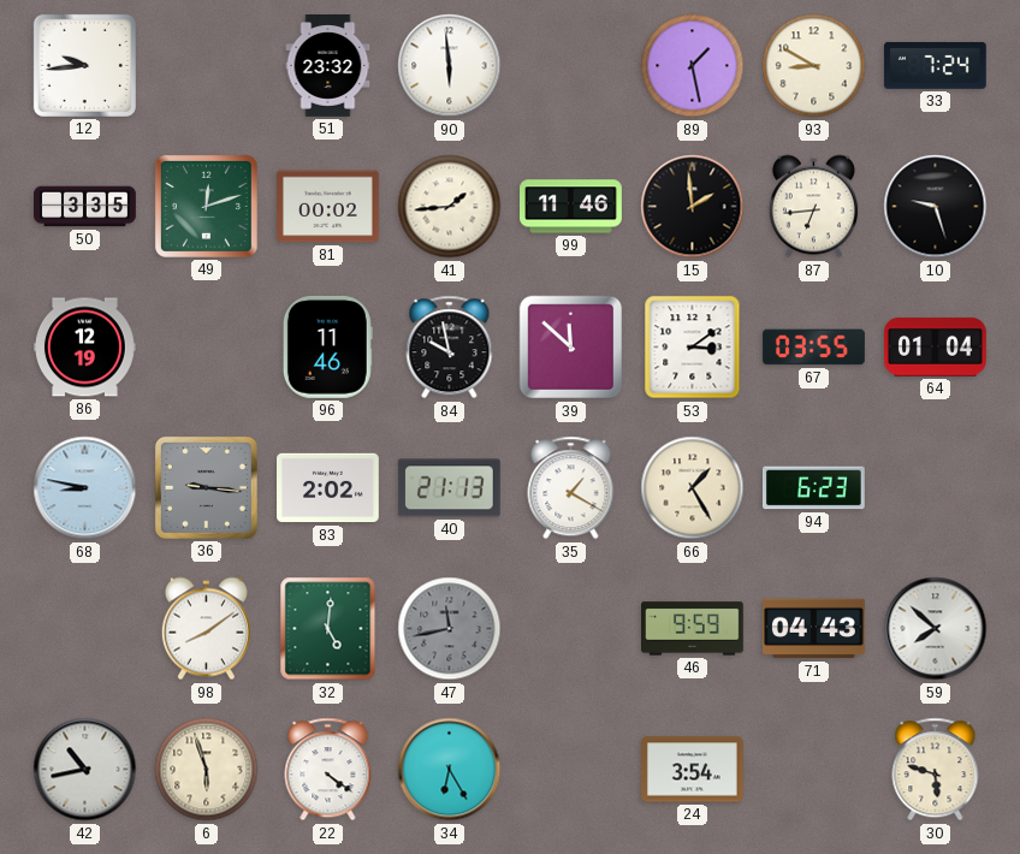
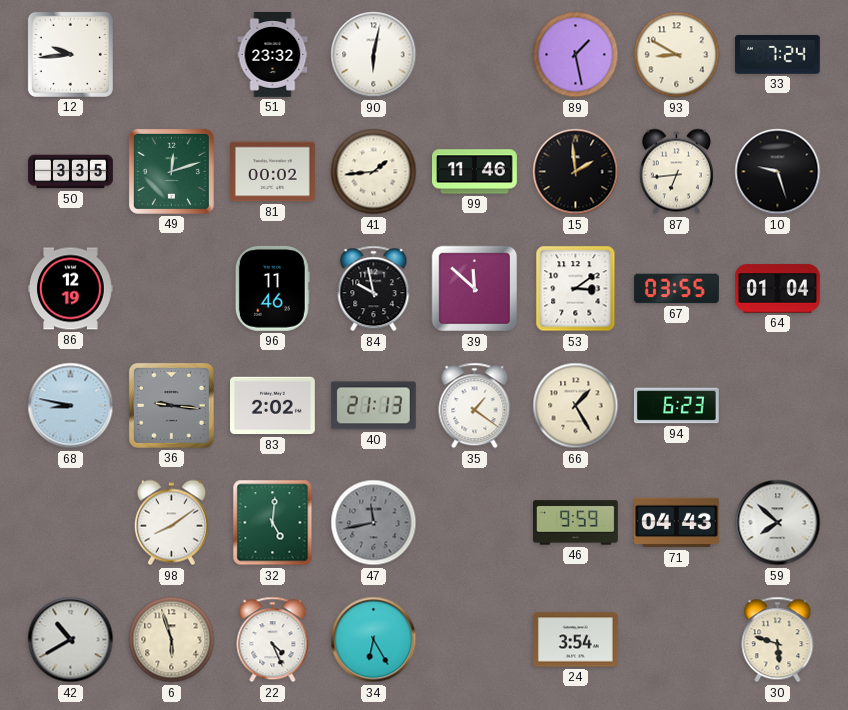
90: 5:59 -> 6:02 (374, 55)
35: 1:20 -> 1:21 (475, 406)
42: 10:43 -> 10:40 (71, 640)
22: 4:21 -> 4:26 (273, 640)
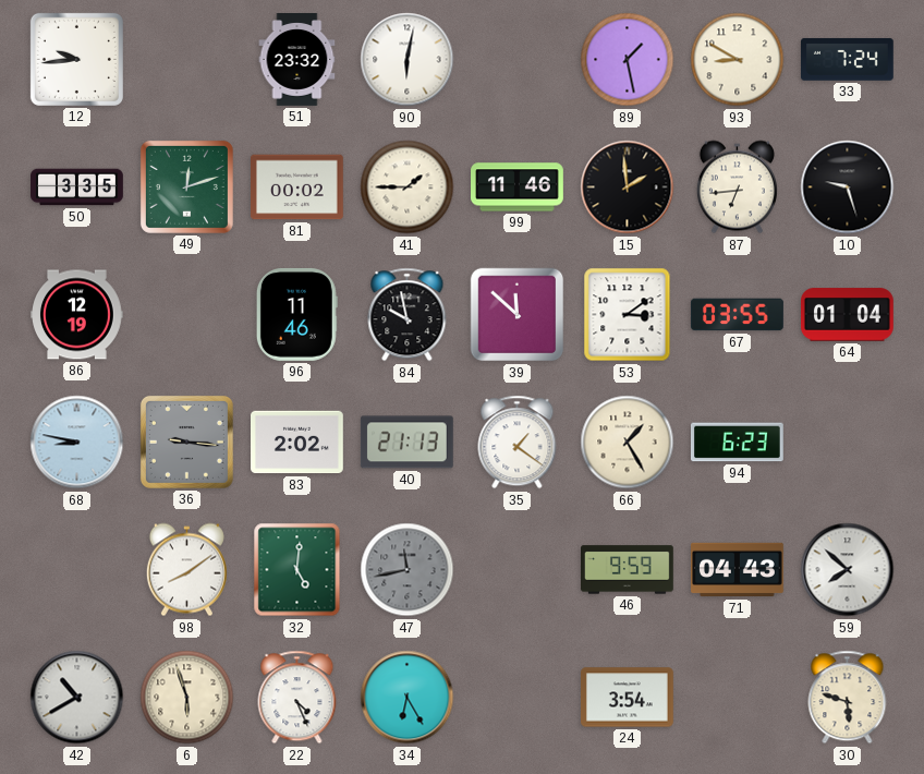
41: 1:44 -> 1:45 (408, 188)
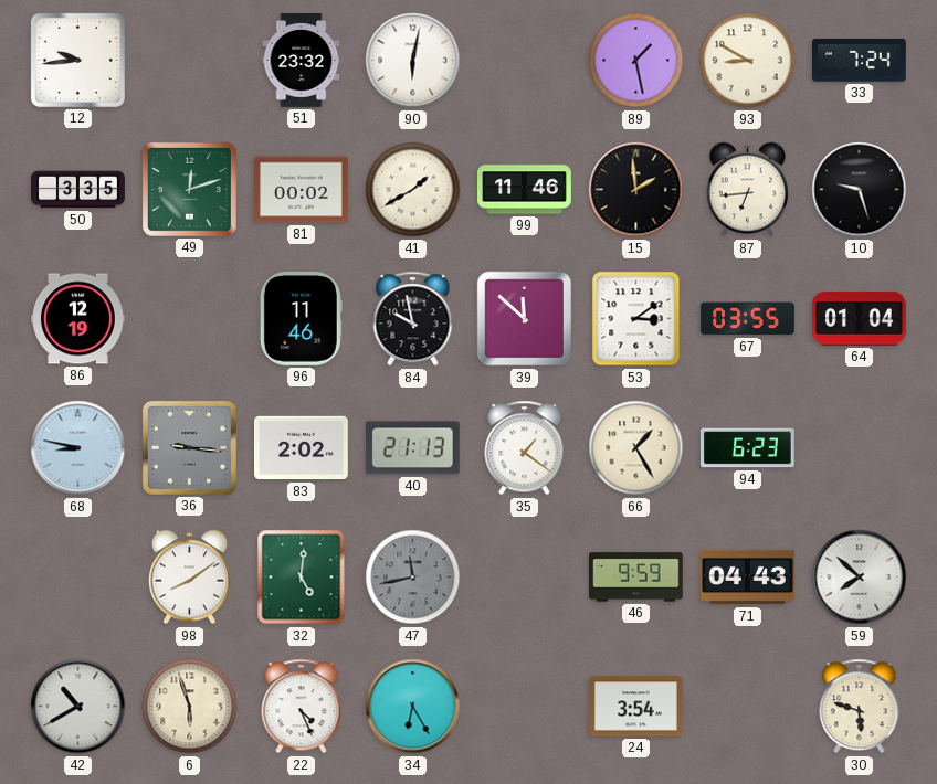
41: 1:45 -> 1:40 (413, 190)
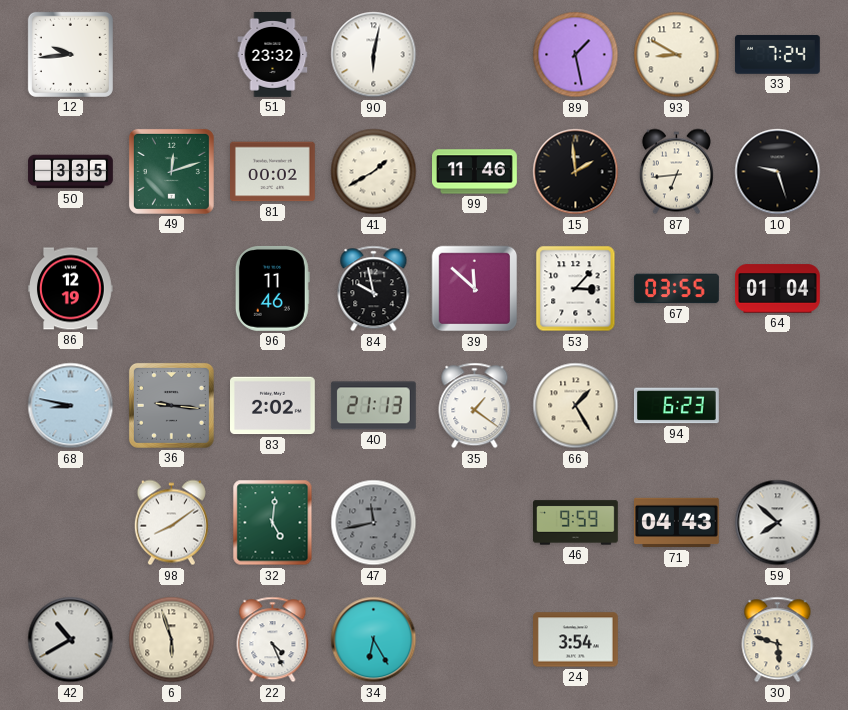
53: 3:09 -> 3:07 (576, 289)
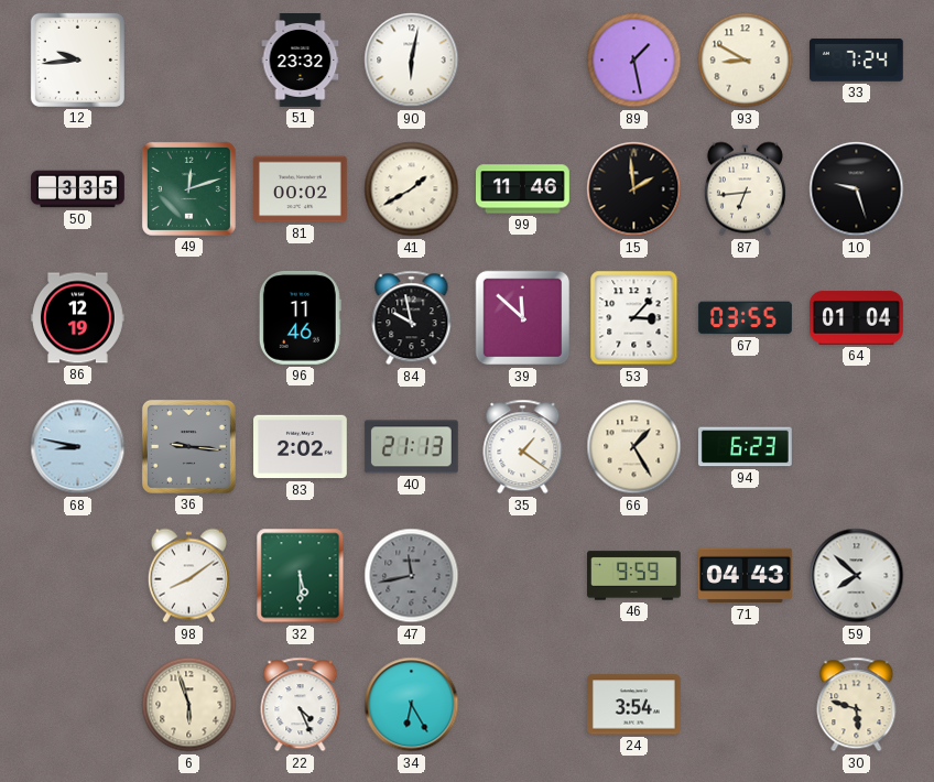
32: 5:01 -> 5:30 (301, 576)
42: 10:40 -> none (71, 640)
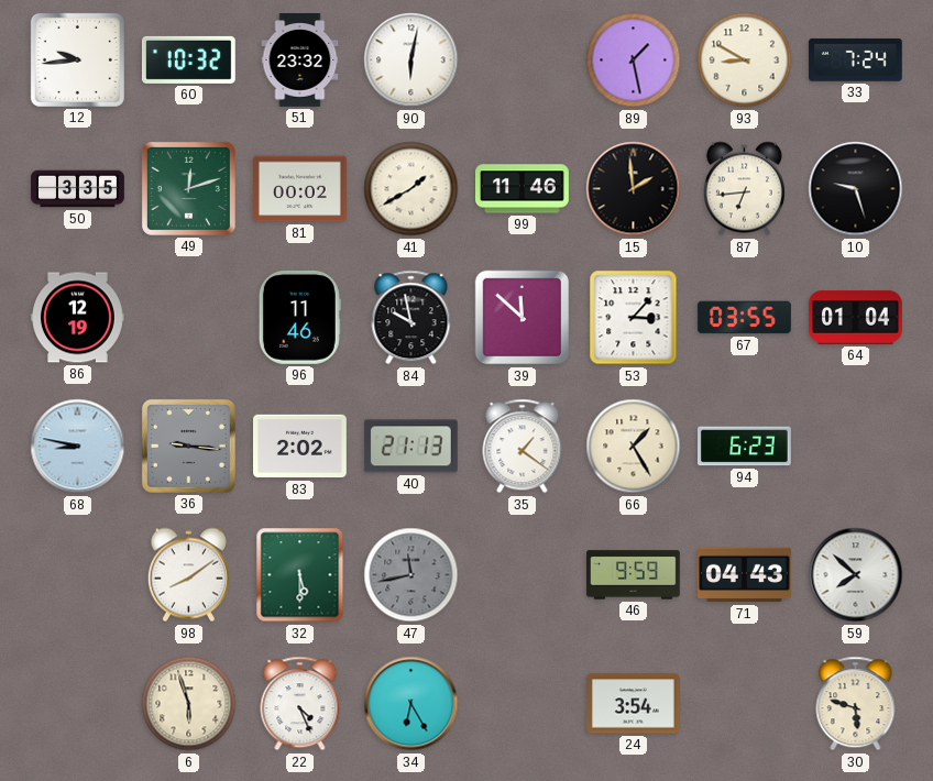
60: none -> 10:32 (188, 59)
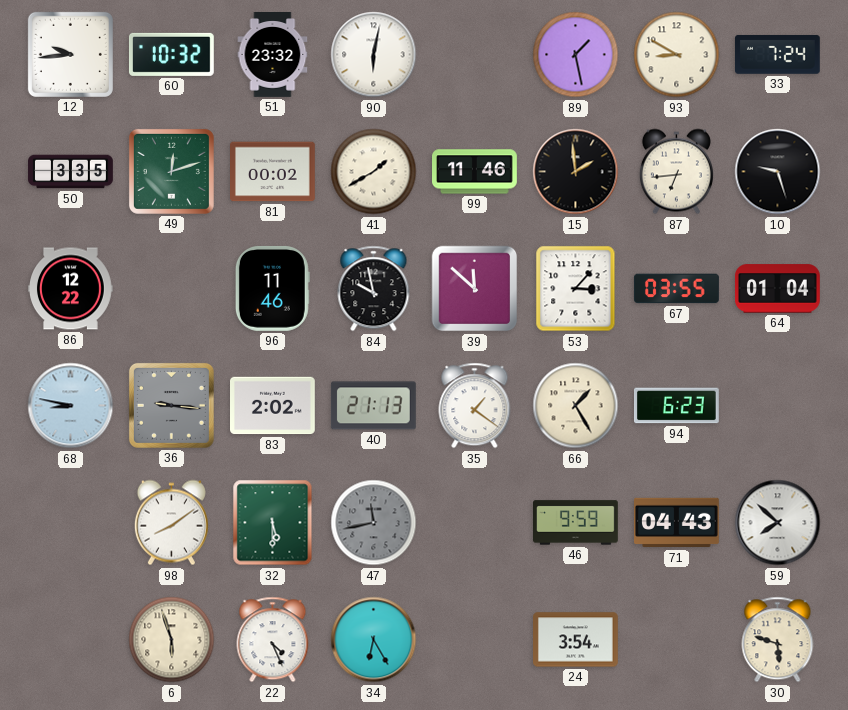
86: 12:19 -> 12:22 (71, 289)
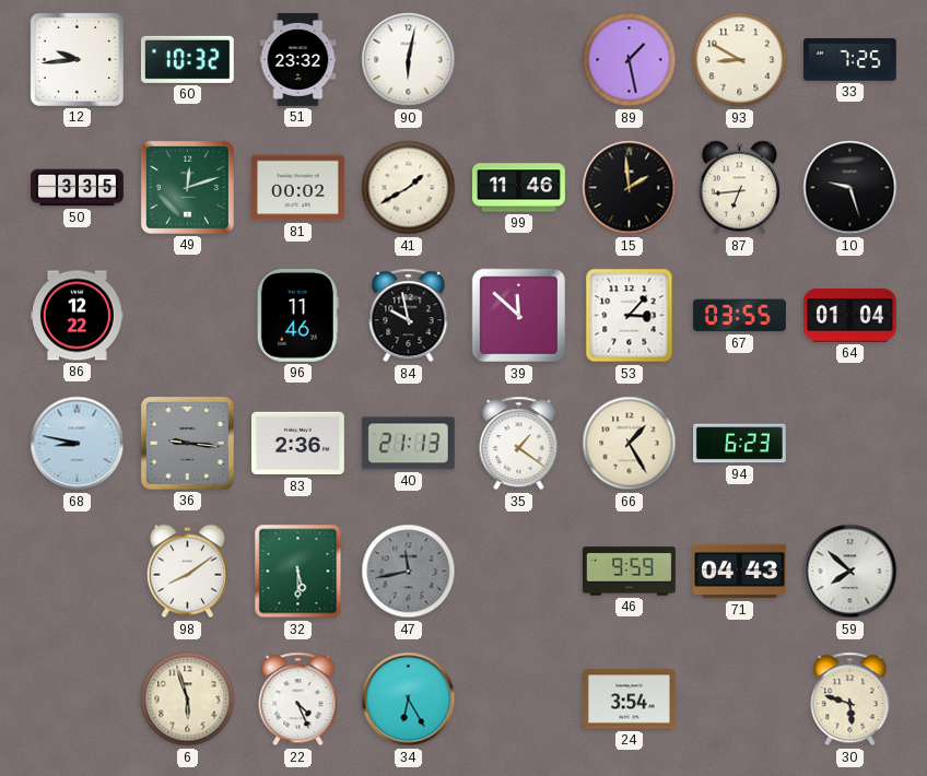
33: 7:24 -> 7:25 (849, 60)
83: 2:02 -> 2:36 (298, 444)
